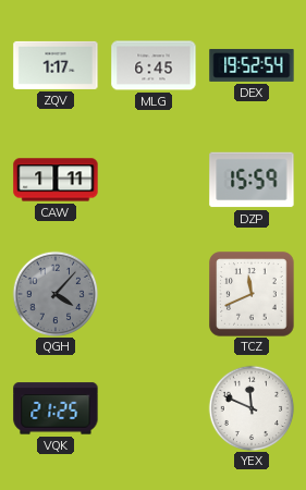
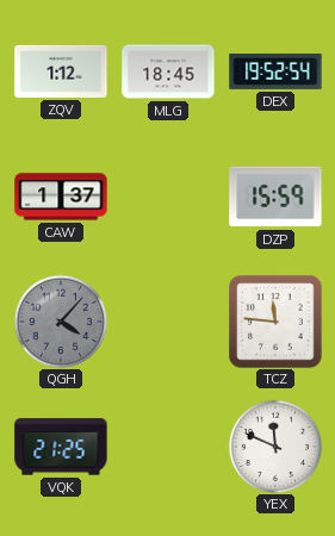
ZQV: 1:17 -> 1:12 (61, 71)
MLG: 6:45 -> 18:45 (168, 71)
CAW: 1:11 -> 1:37 (61, 197)
TCZ: 11:41 -> 11:46 (275, 322)
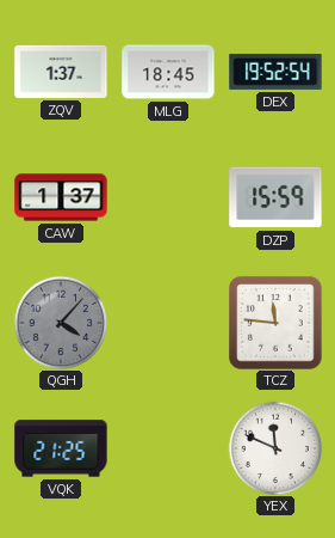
ZQV: 1:12 -> 1:37 (61, 72)
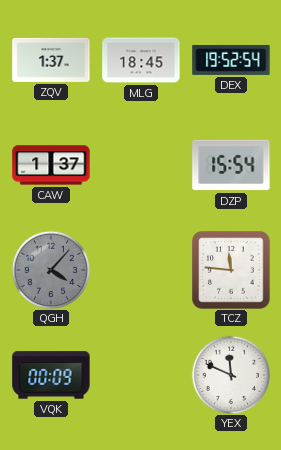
DZP: 15:59 -> 15:54 (231, 165)
VQK: 21:25 -> 00:09 (51, 375)
